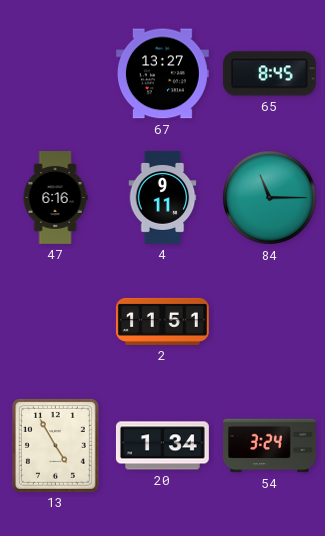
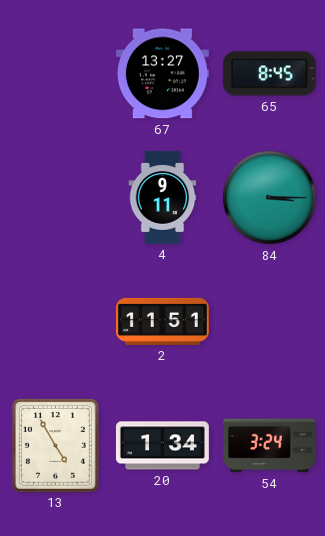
47: 6:16 -> none (55, 198)
84: 11:15 -> 3:15 (270, 198)
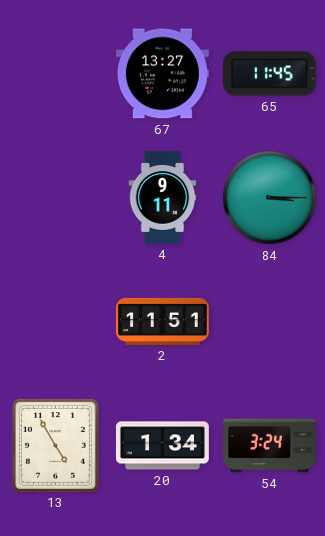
65: 8:45 -> 11:45 (269, 74)
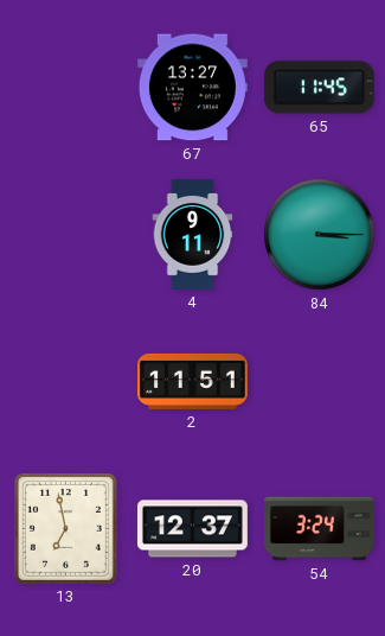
13: 4:55 -> 6:58 (65, 528)
20: 1:34 -> 12:37 (192, 529)
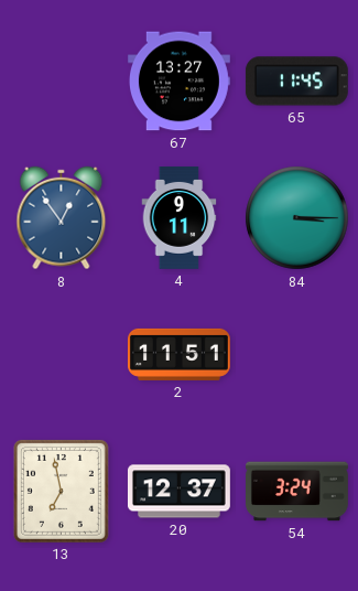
8: none -> 12:54 (62, 218)
